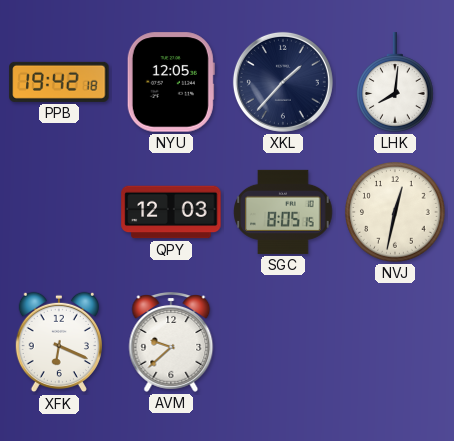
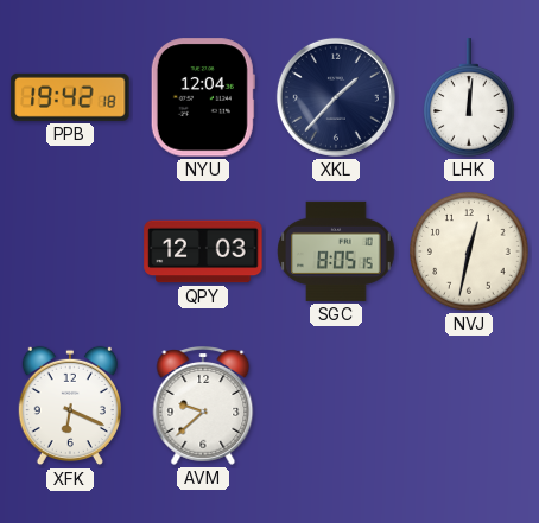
NYU: 12:05 -> 12:04 (203, 97)
LHK: 8:01 -> 12:01 (470, 97)
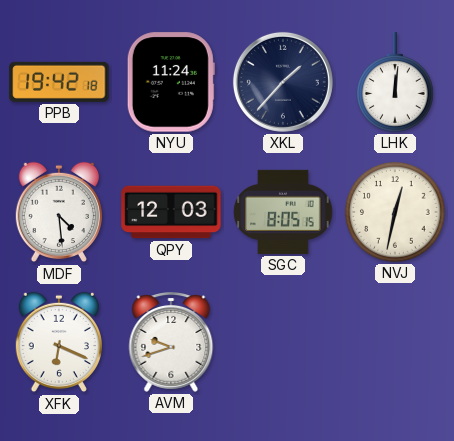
NYU: 12:04 -> 11:24 (171, 82)
MDF: none -> 4:29 (59, 212)
AVM: 9:38 -> 9:42 (171, 343)
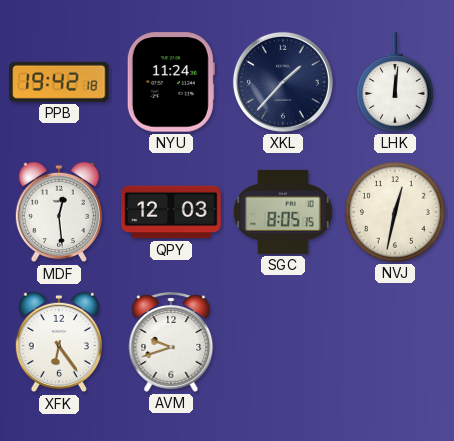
MDF: 4:29 -> 12:29 (59, 212)
XFK: 6:19 -> 6:24 (59, 342)
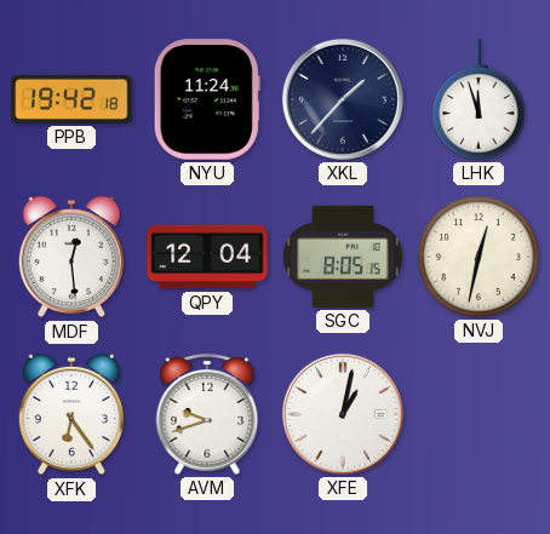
LHK: 12:01 -> 11:57 (480, 99)
QPY: 12:03 -> 12:04 (207, 257)
XFE: none -> 1:02 (343, 414)
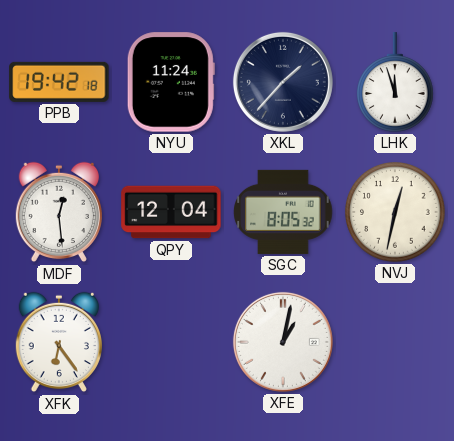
SGC: 8:05:15 -> 8:05:32 (283, 212)
AVM: 9:42 -> none (207, 415)
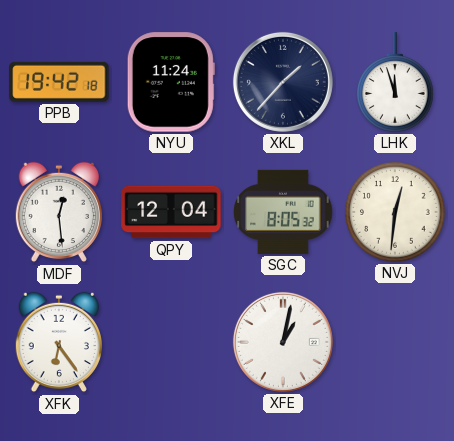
NVJ: 12:32 -> 12:31 (395, 212)
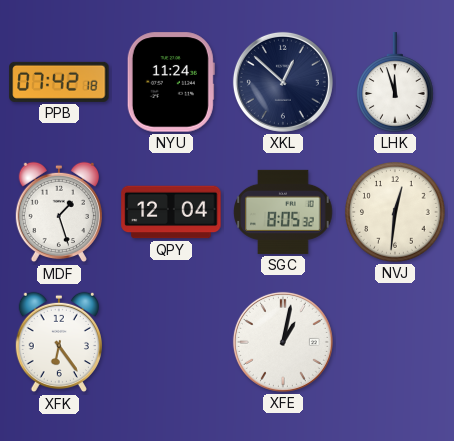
PPB: 19:42 -> 07:42 (59, 82)
XKL: 1:37 -> 12:52 (283, 82)
MDF: 12:29 -> 1:27 (59, 212)
